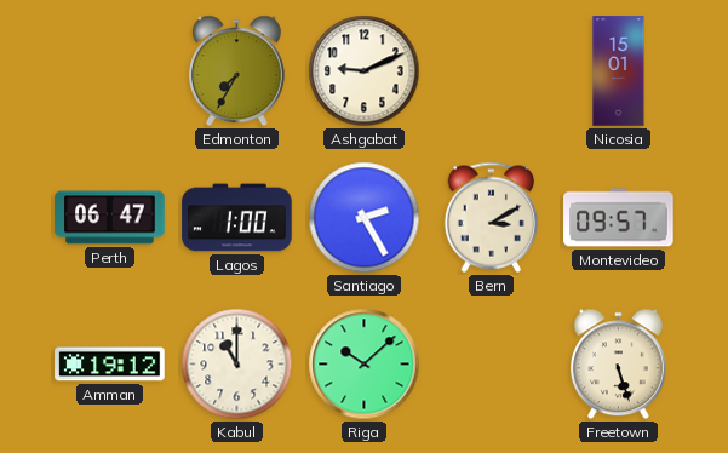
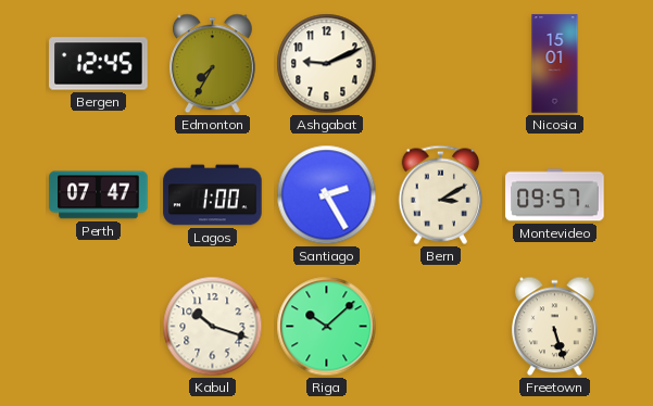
Bergen: none -> 12:45 (99, 64)
Perth: 06:47 -> 07:47 (99, 195)
Amman: 19:12 -> none (110, 365)
Kabul: 11:00 -> 10:18 (213, 327)
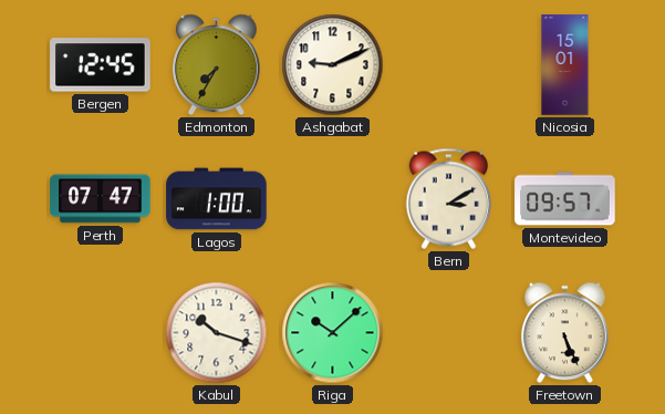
Santiago: 2:25 -> none (327, 195)
Freetown: 5:27 -> 5:26 (565, 333)
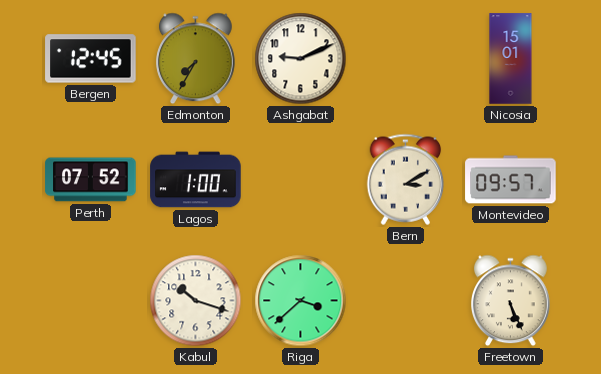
Perth: 07:47 -> 07:52 (91, 180)
Riga: 10:08 -> 3:38 (301, 301)
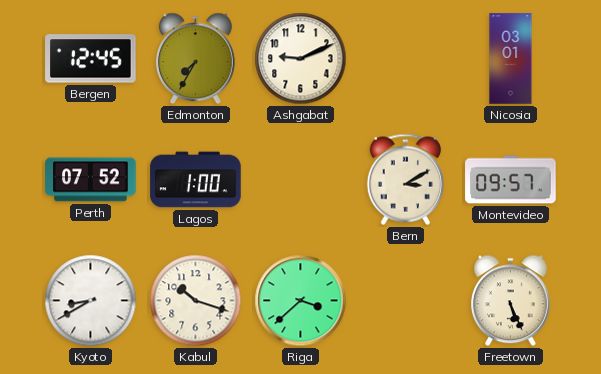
Nicosia: 15:01 -> 03:01 (511, 59)
Kyoto: none -> 8:40 (91, 301)
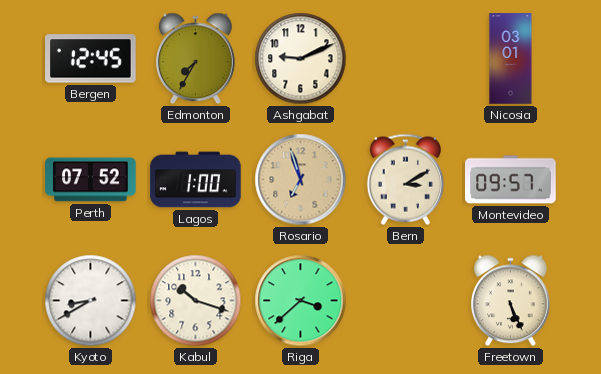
Rosario: none -> 6:57 (301, 180)
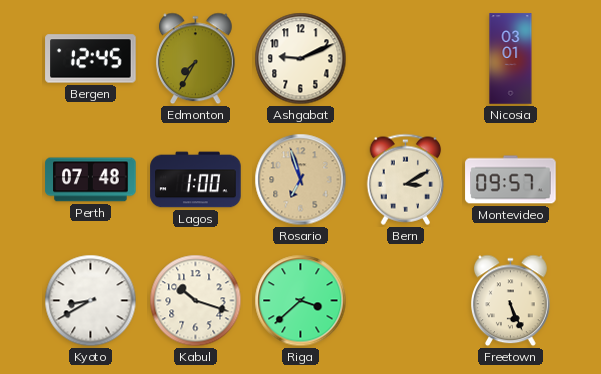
Perth: 07:52 -> 07:48 (91, 180)
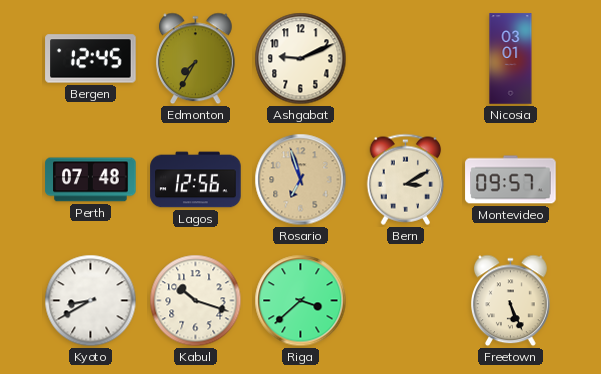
Lagos: 1:00 -> 12:56 (196, 180)
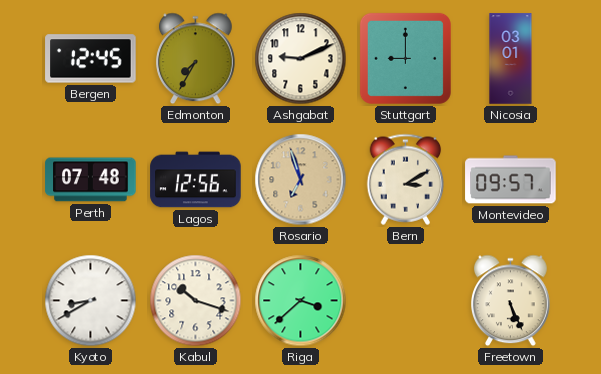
Stuttgart: none -> 9:00 (405, 58)
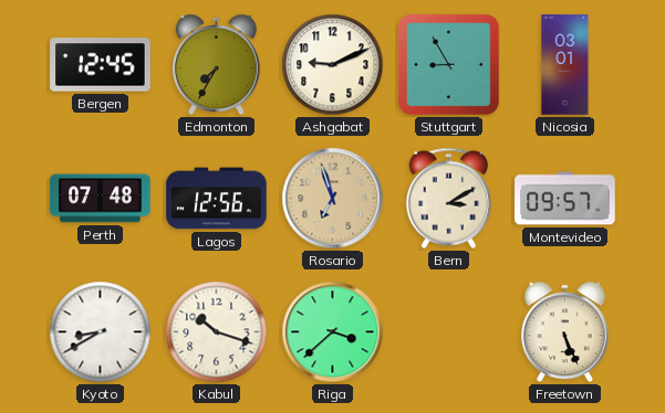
Stuttgart: 9:00 -> 8:55 (448, 64)
